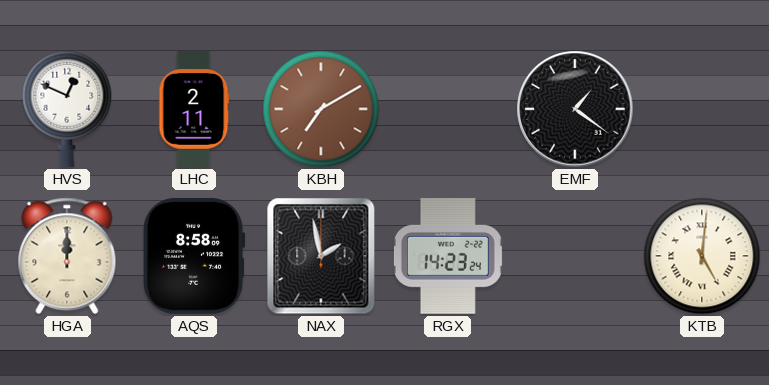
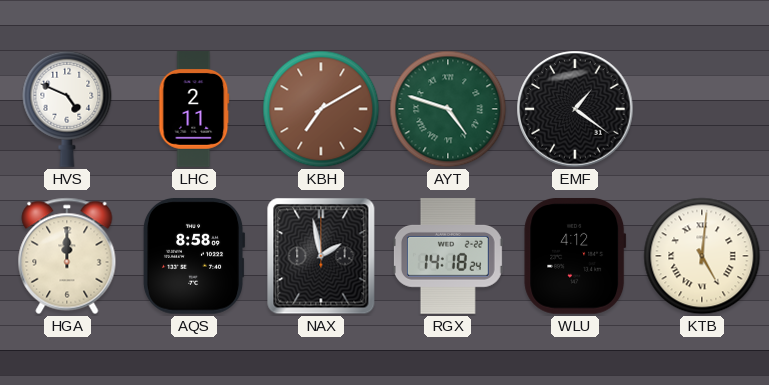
HVS: 12:49 -> 4:49 (67, 109)
AYT: none -> 4:48 (448, 109)
RGX: 14:23 -> 14:18 (448, 257)
WLU: none -> 4:12 (575, 256)
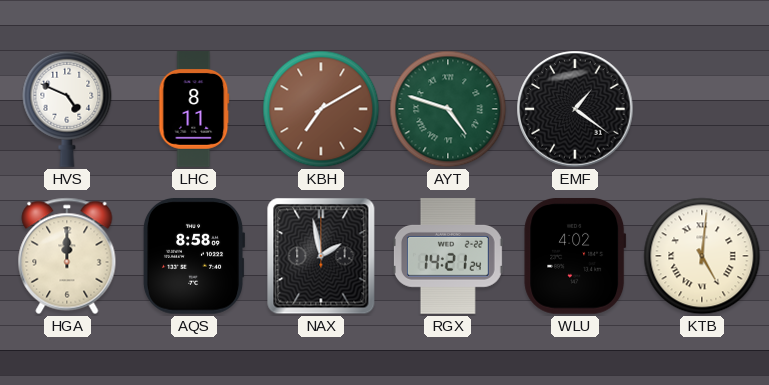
LHC: 2:11 -> 8:11 (194, 109)
RGX: 14:18 -> 14:21 (448, 257)
WLU: 4:12 -> 4:02 (575, 256)
